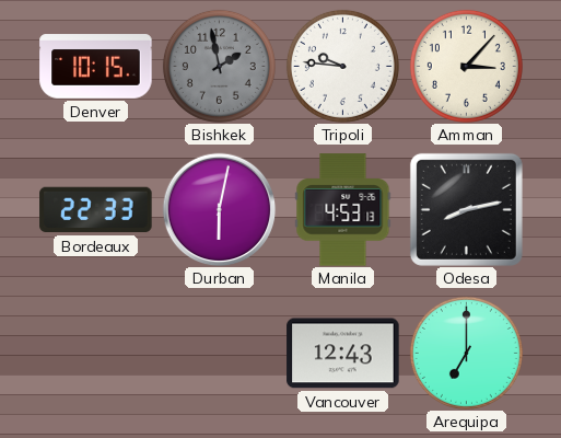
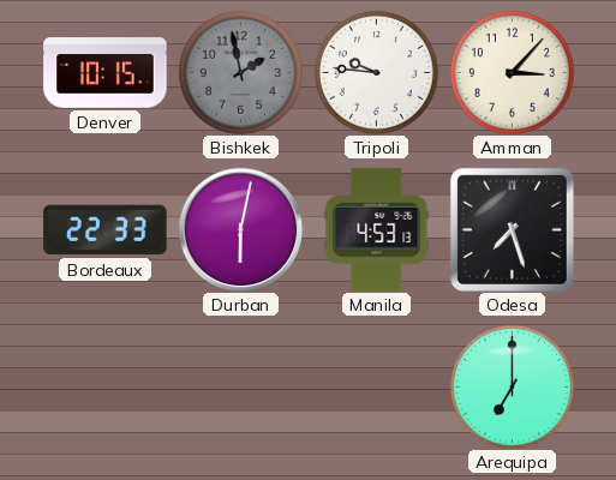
Odesa: 8:13 -> 7:27 (512, 229)
Vancouver: 12:43 -> none (343, 354)
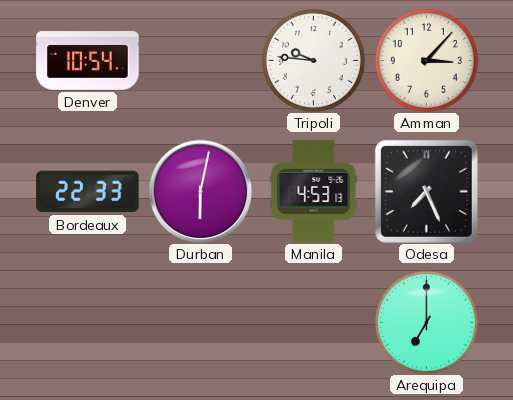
Denver: 10:15 -> 10:54 (88, 61)
Bishkek: 1:58 -> none (240, 72)
Odesa: 7:27 -> 7:26 (426, 191)
